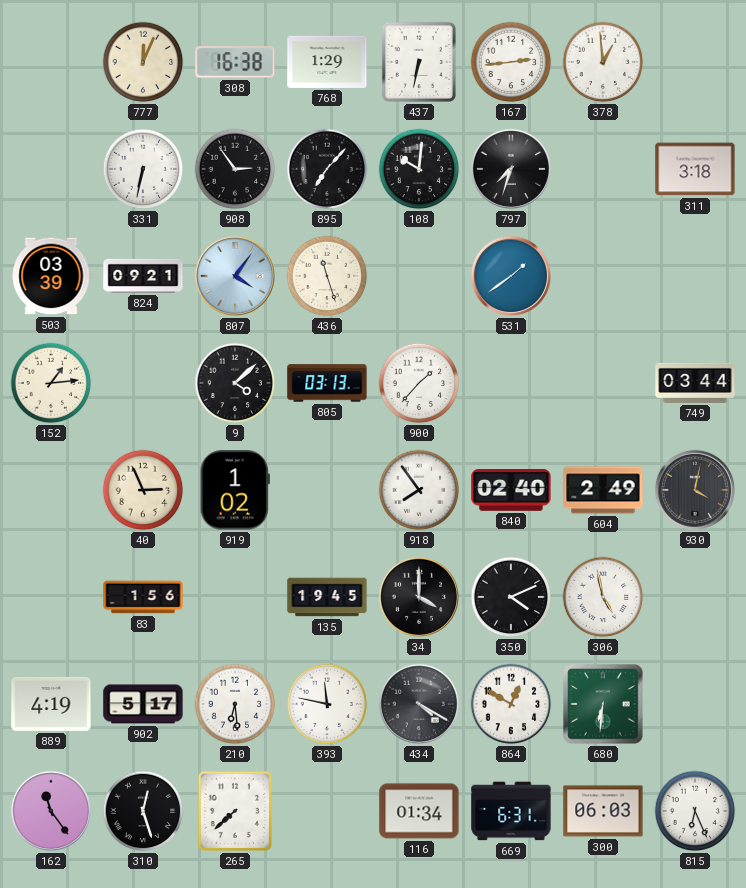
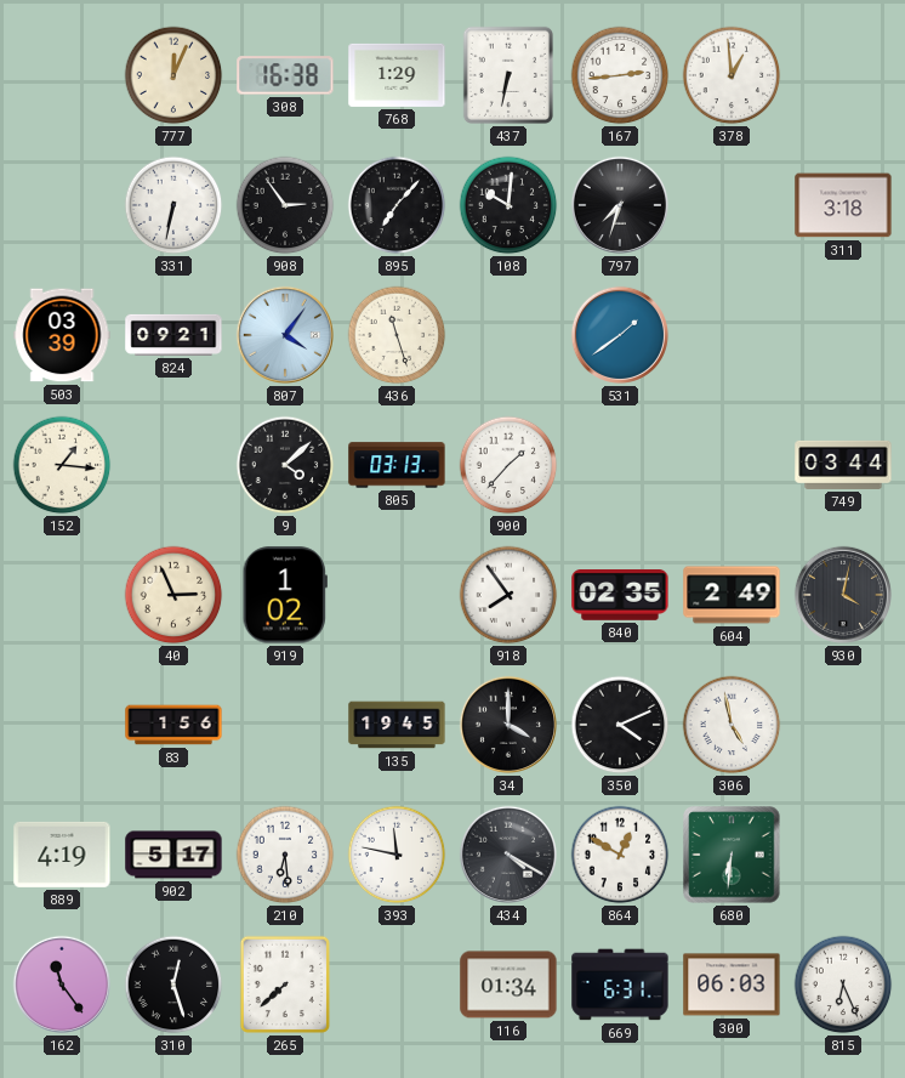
152: 1:14 -> 1:16 (62, 465)
840: 02:40 -> 02:35 (620, 596)
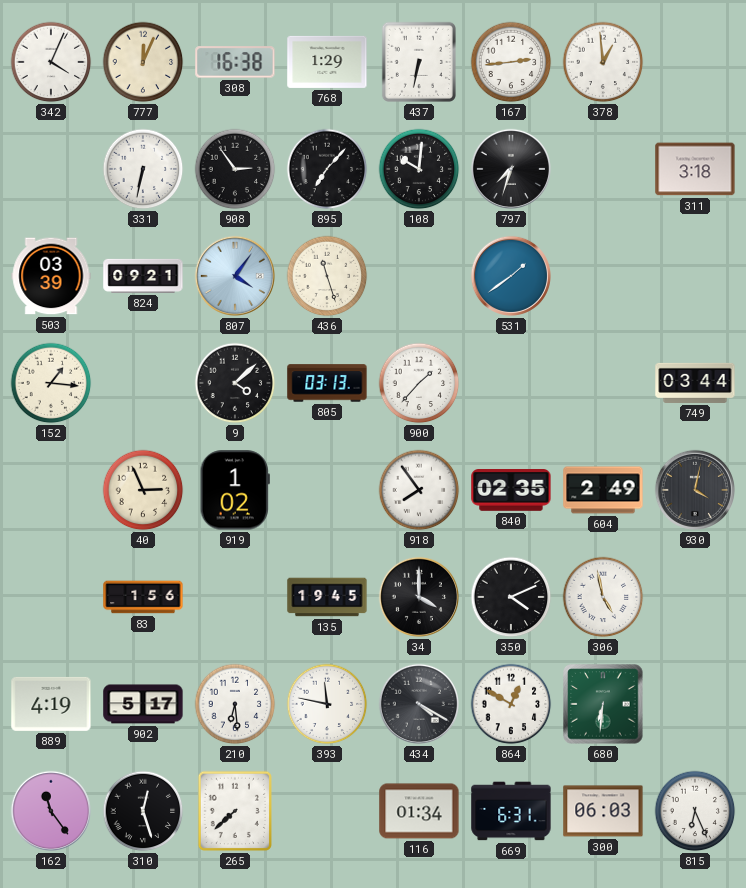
342: none -> 4:04 (51, 62)
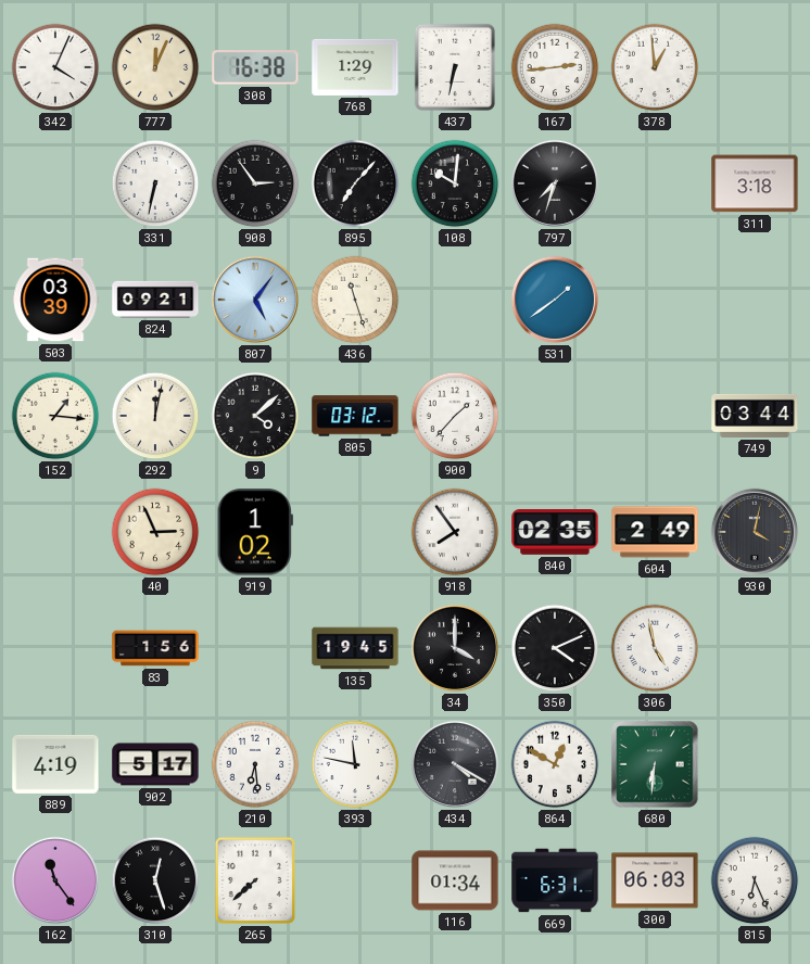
807: 4:06 -> 5:06 (255, 300)
292: none -> 12:02 (155, 416)
805: 03:13 -> 03:12 (355, 416)
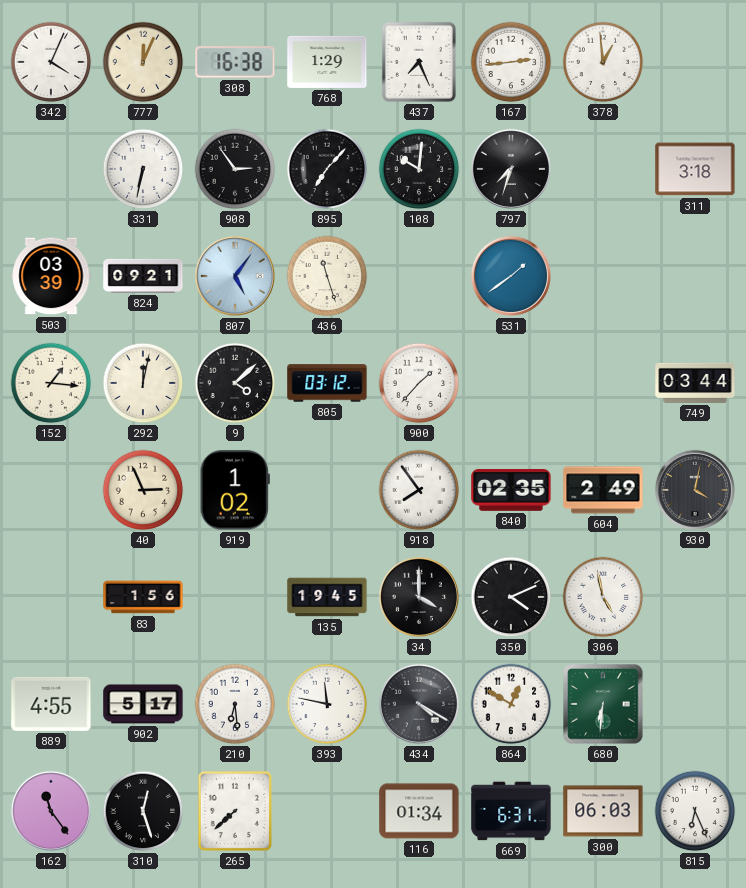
437: 6:32 -> 7:26 (419, 62)
889: 4:19 -> 4:55 (51, 704)
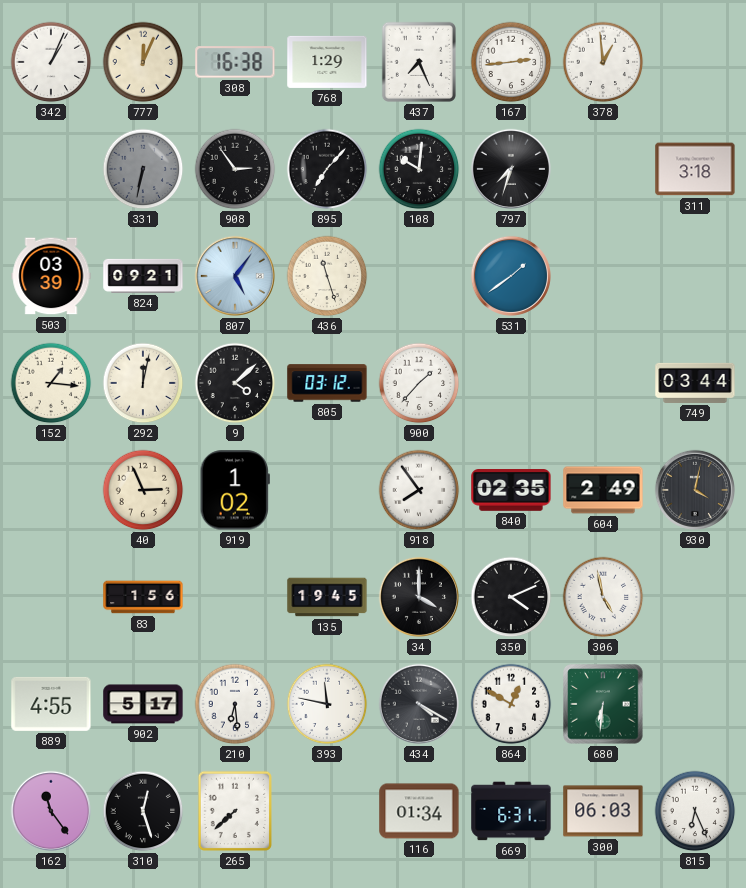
342: 4:04 -> 1:04 (51, 62)
331 dial: white -> grey (143, 169)
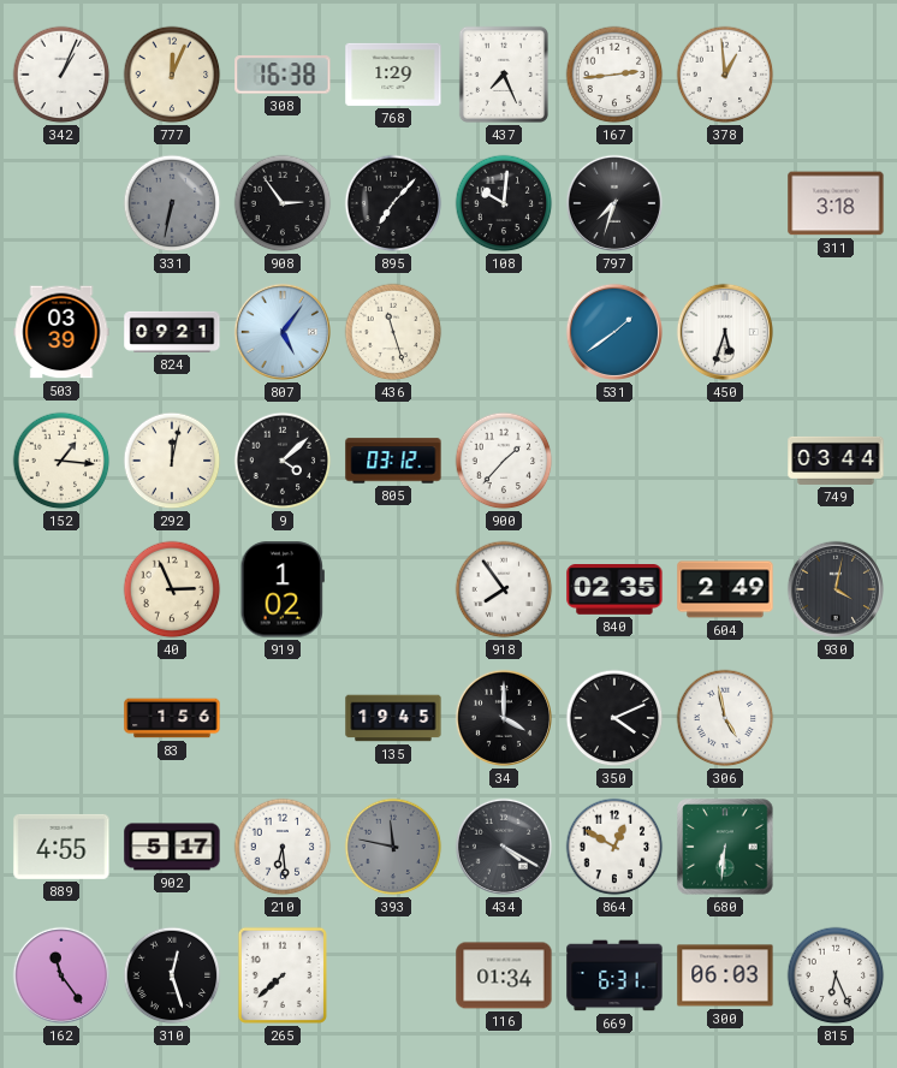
450: none -> 5:33 (725, 332)
393 dial: white -> grey (393, 847)
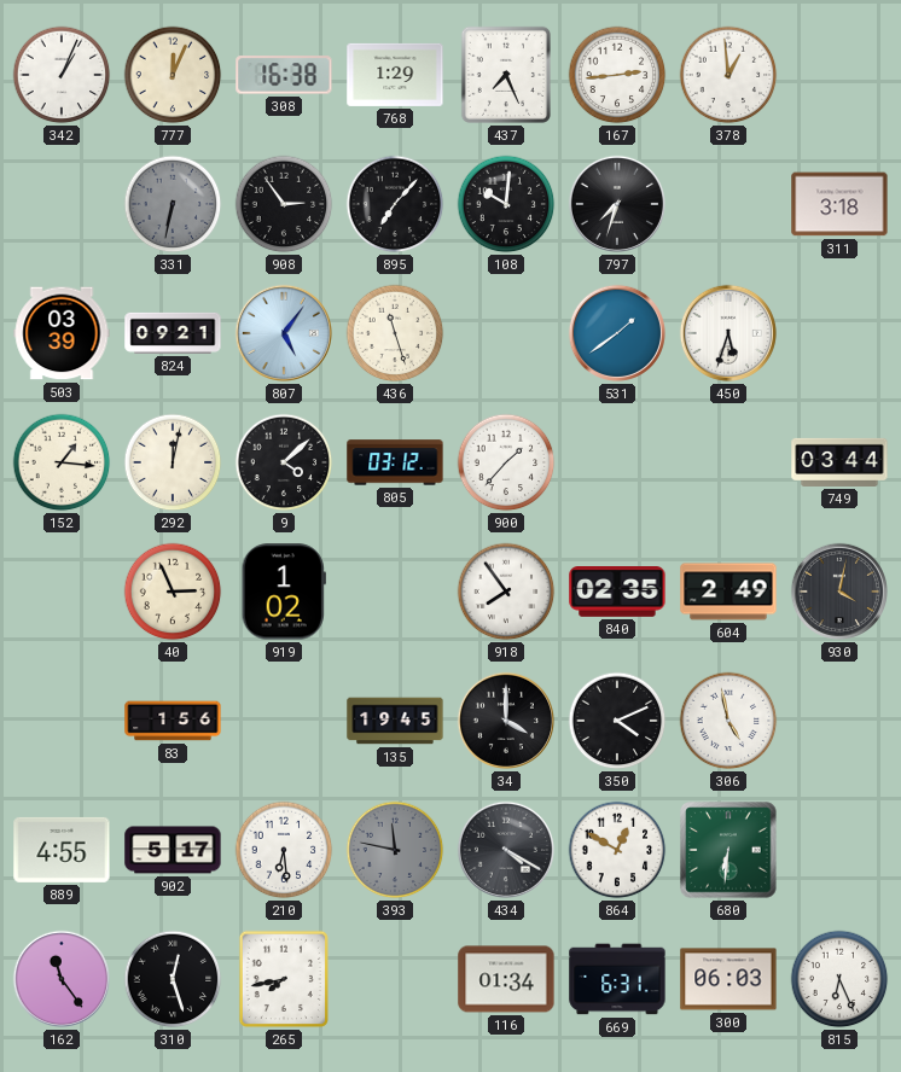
265: 7:38 -> 7:43 (284, 979)
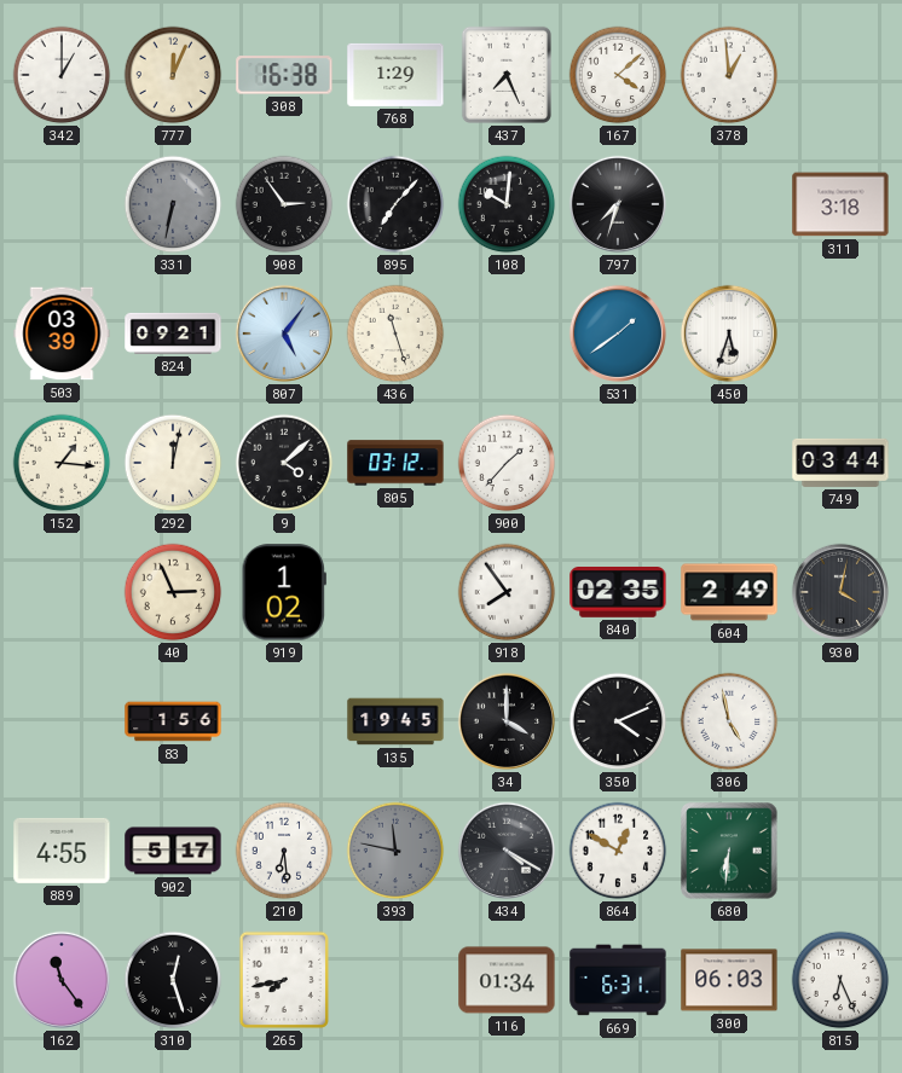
342: 1:04 -> 1:00 (62, 75)
167: 2:44 -> 4:08 (618, 75)
